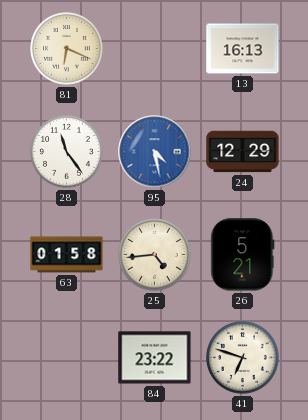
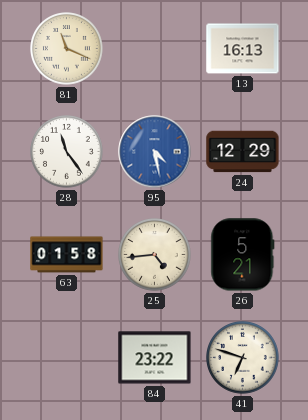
81: 6:19 -> 11:19 (67, 49)
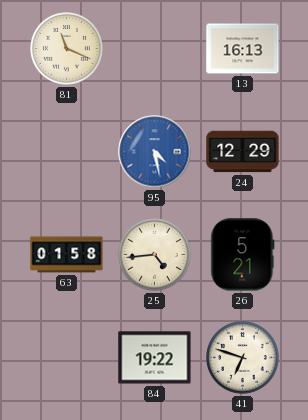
28: 11:24 -> none (67, 152)
84: 23:22 -> 19:22 (155, 358)
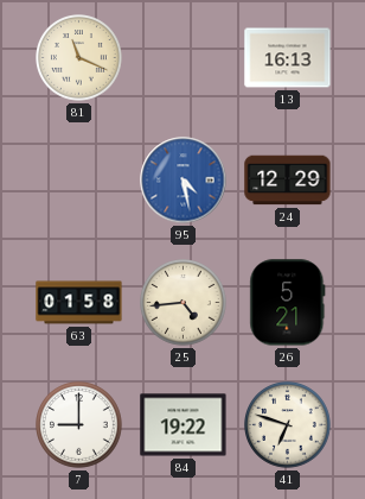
7: none -> 9:00 (79, 425)
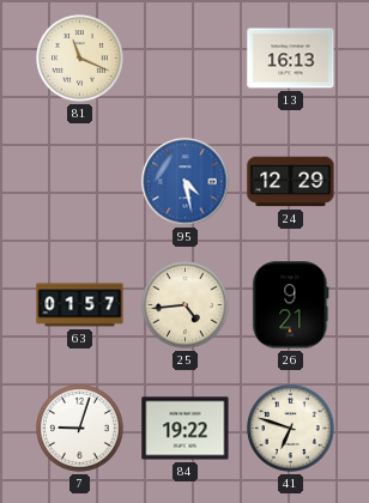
63: 01:58 -> 01:57 (80, 305)
26: 5:21 -> 9:21 (291, 305)
7: 9:00 -> 9:03 (80, 429)
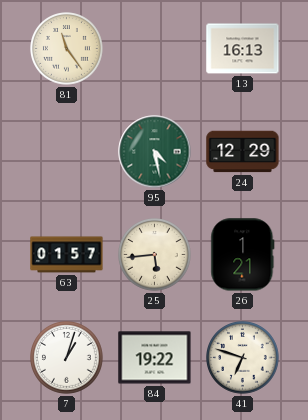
81: 11:19 -> 11:24 (67, 49)
95 dial: blue -> green (155, 152)
25: 4:44 -> 5:44 (155, 255)
26: 9:21 -> 1:21 (243, 255)
7: 9:03 -> 1:03 (67, 358)
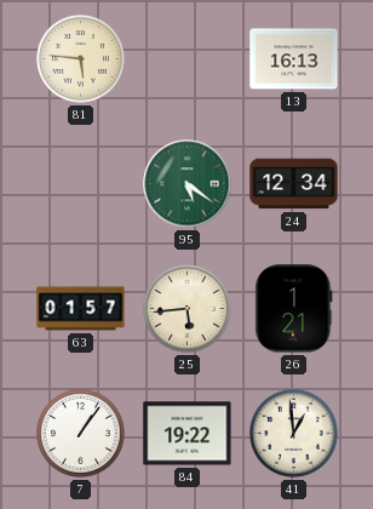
81: 11:24 -> 5:46 (81, 59)
95: 4:28 -> 5:21 (188, 184)
24: 12:29 -> 12:34 (294, 184)
7: 1:03 -> 1:06 (81, 434)
41: 6:48 -> 12:59 (294, 434)
